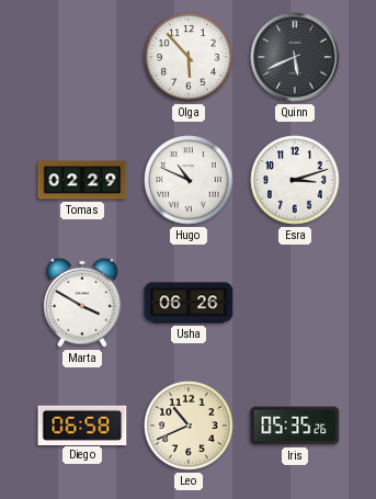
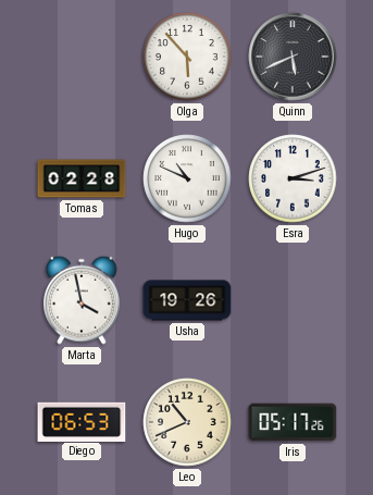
Tomas: 02:29 -> 02:28 (82, 178)
Marta: 3:50 -> 3:58 (83, 300)
Usha: 06:26 -> 19:26 (187, 300)
Diego: 06:58 -> 06:53 (82, 421)
Iris: 05:35 -> 05:17 (293, 422)
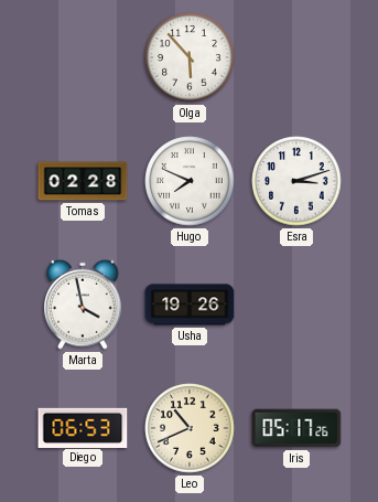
Quinn: 5:41 -> none (293, 57)
Hugo: 10:49 -> 7:49 (190, 181)
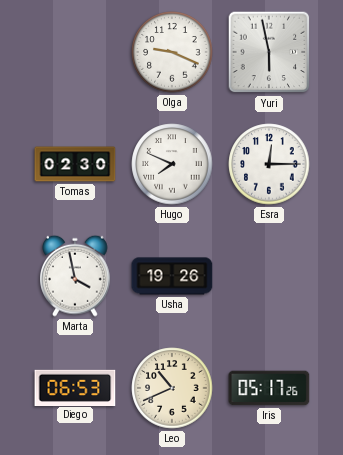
Olga: 5:53 -> 9:19 (172, 52)
Yuri: none -> 5:58 (269, 52)
Tomas: 02:28 -> 02:30 (75, 164)
Esra: 3:12 -> 12:15 (269, 164)
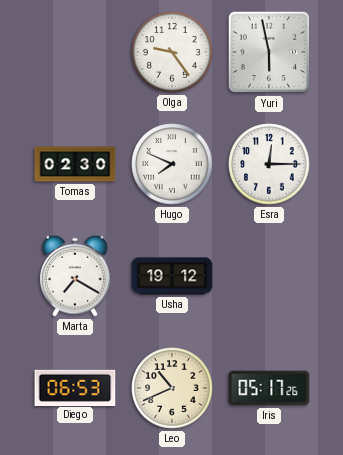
Olga: 9:19 -> 9:24 (172, 52)
Marta: 3:58 -> 7:20 (76, 276)
Usha: 19:26 -> 19:12 (172, 276)
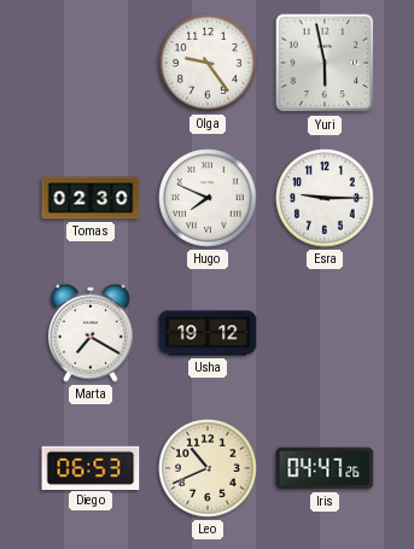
Esra: 12:15 -> 9:15 (325, 198)
Iris: 05:17 -> 04:47 (325, 468)
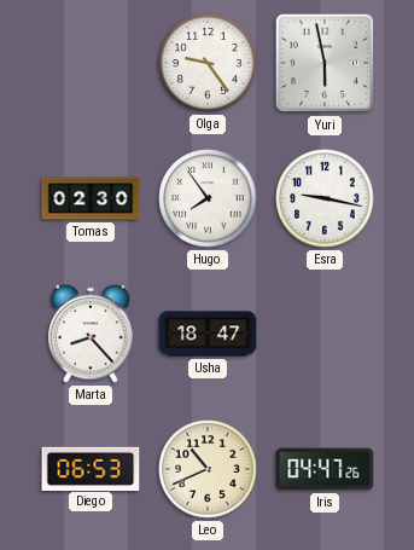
Hugo: 7:49 -> 7:54 (208, 198)
Esra: 9:15 -> 9:17 (325, 198)
Marta: 7:20 -> 8:23 (92, 334)
Usha: 19:12 -> 18:47 (208, 334)
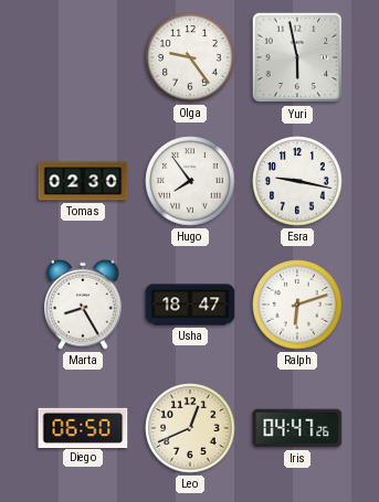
Marta: 8:23 -> 8:25 (84, 305)
Ralph: none -> 6:12 (297, 305)
Diego: 06:53 -> 06:50 (83, 427)
Leo: 10:41 -> 12:41 (190, 428)
